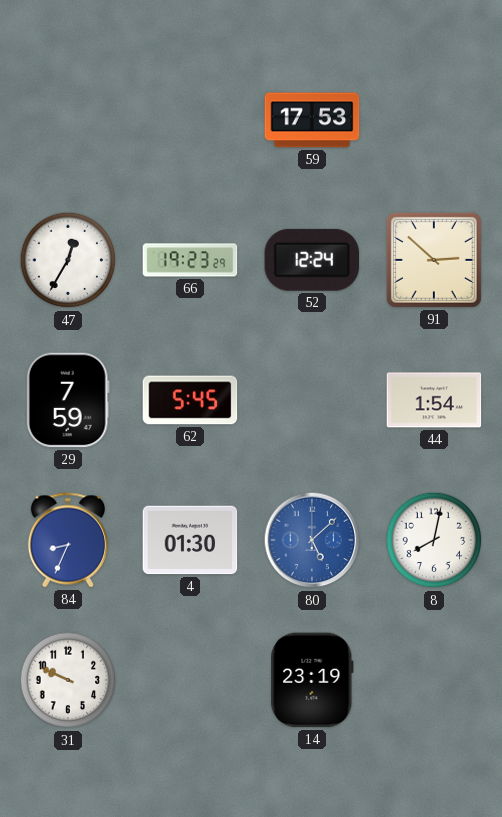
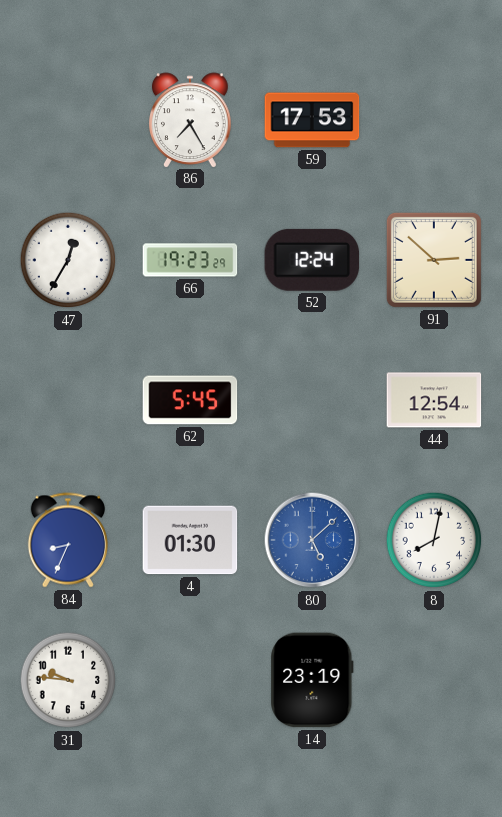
86: none -> 7:25 (191, 120)
29: 7:59 -> none (68, 400)
44: 1:54 -> 12:54 (434, 400)
31: 9:49 -> 9:46 (68, 680)
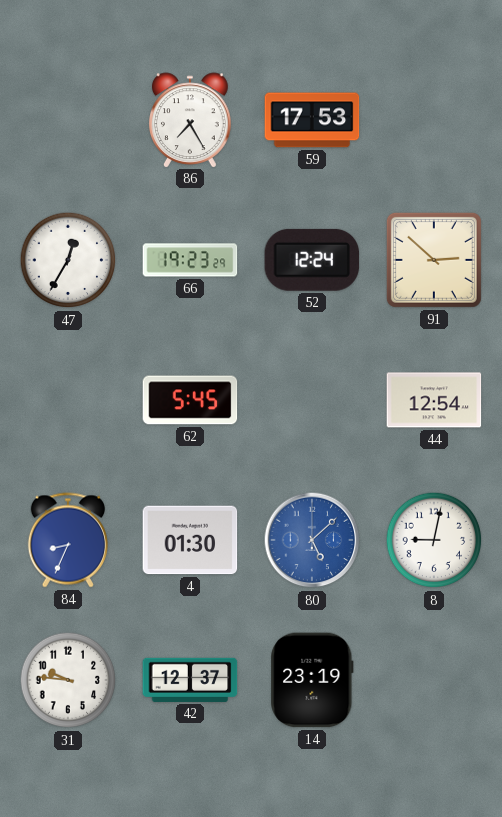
8: 8:02 -> 9:02 (434, 540)
42: none -> 12:37 (190, 680)
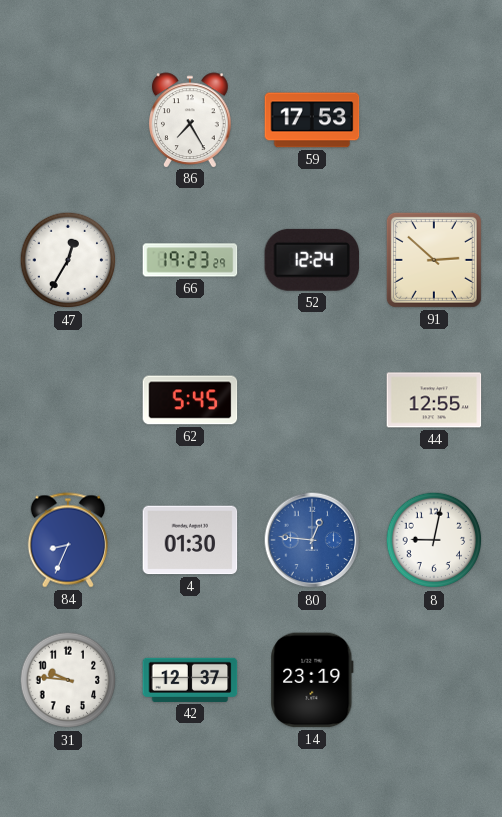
44: 12:54 -> 12:55 (434, 400)
80: 5:08 -> 12:46 (312, 540)
